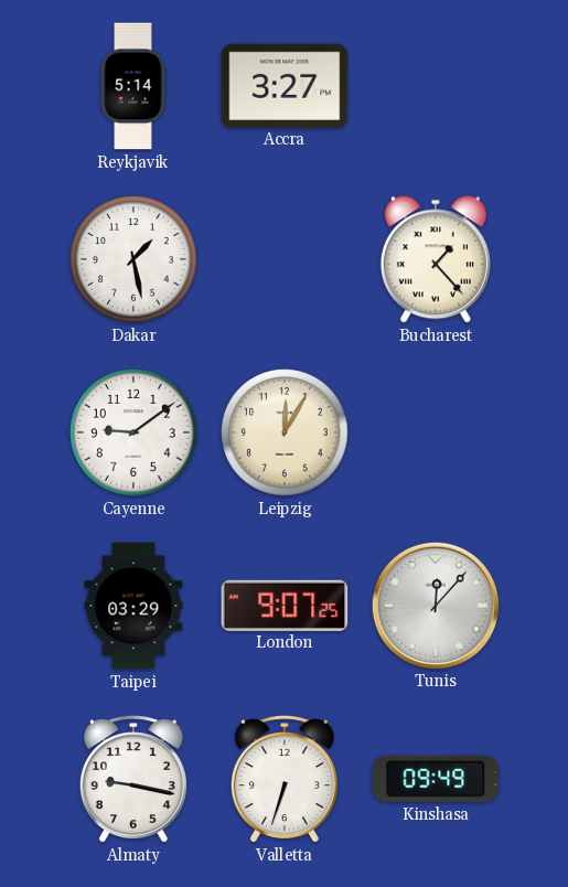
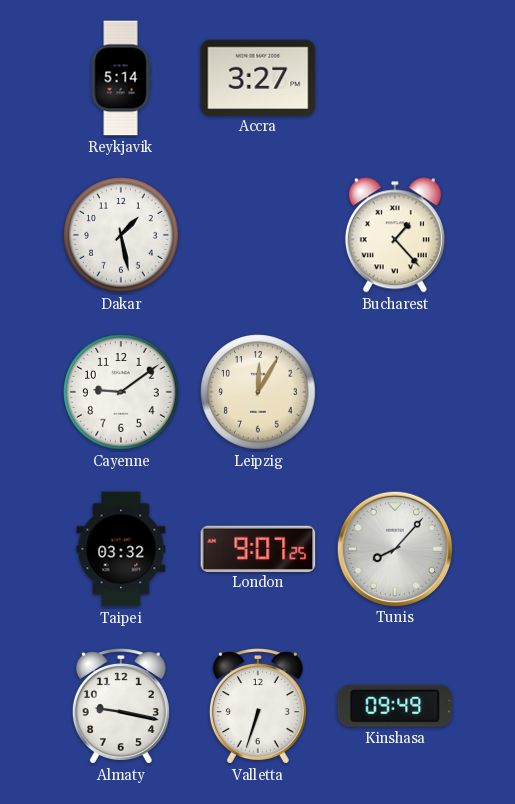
Taipei: 03:29 -> 03:32 (121, 549)
Tunis: 12:07 -> 8:07 (394, 548)
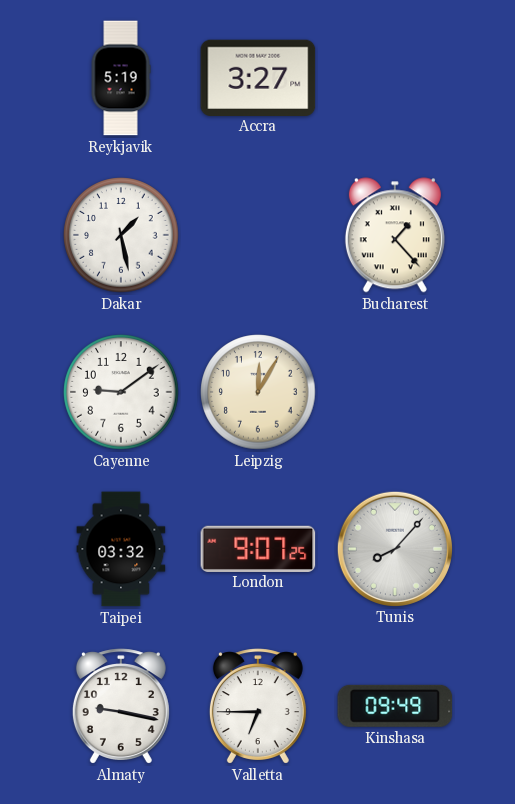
Reykjavik: 5:14 -> 5:19 (121, 78)
Valletta: 6:33 -> 6:45 (258, 706)
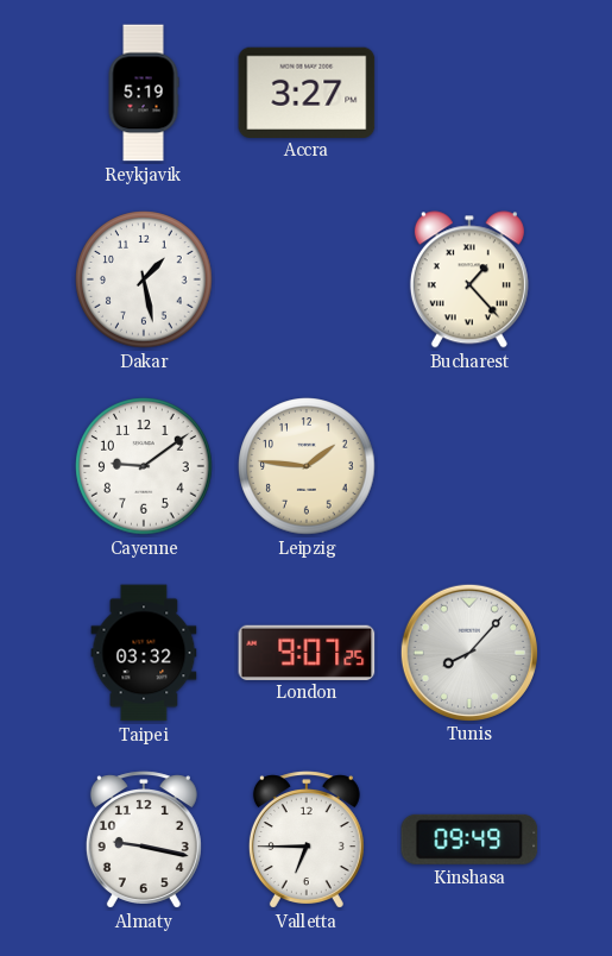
Leipzig: 12:05 -> 1:46 (307, 466)
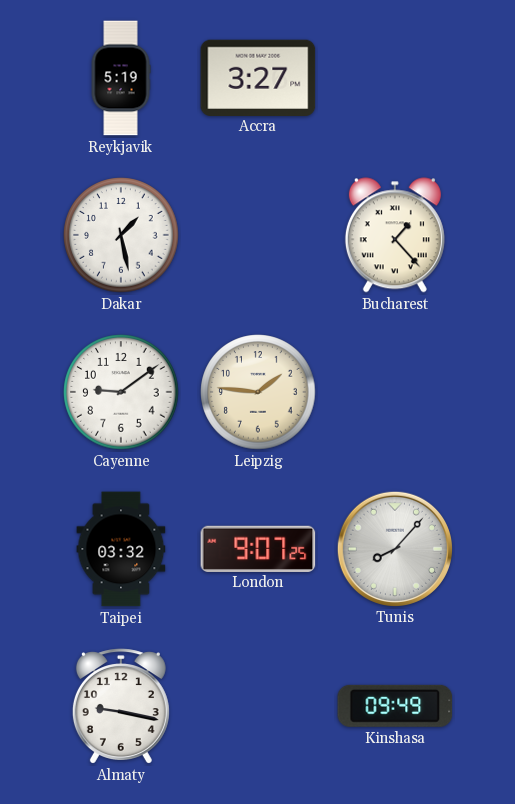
Valletta: 6:45 -> none (307, 839)
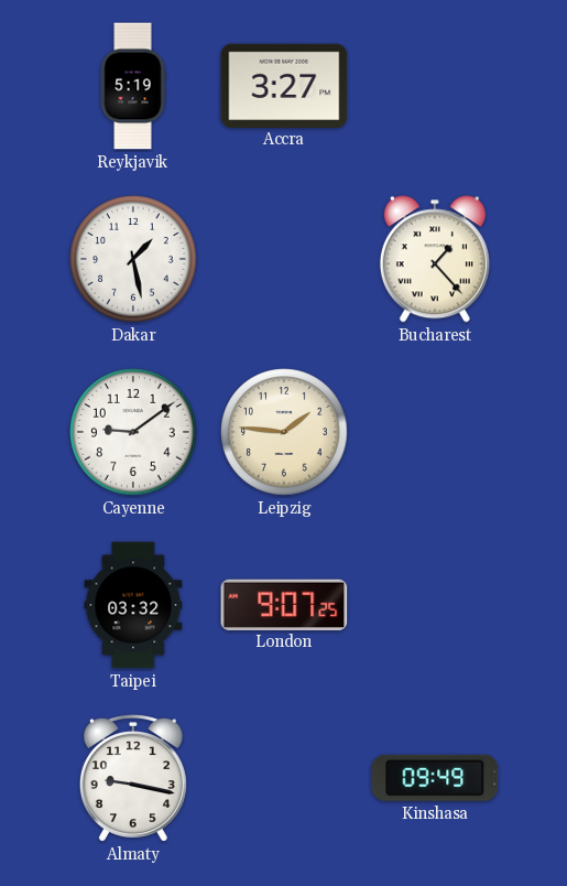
Tunis: 8:07 -> none (394, 548)
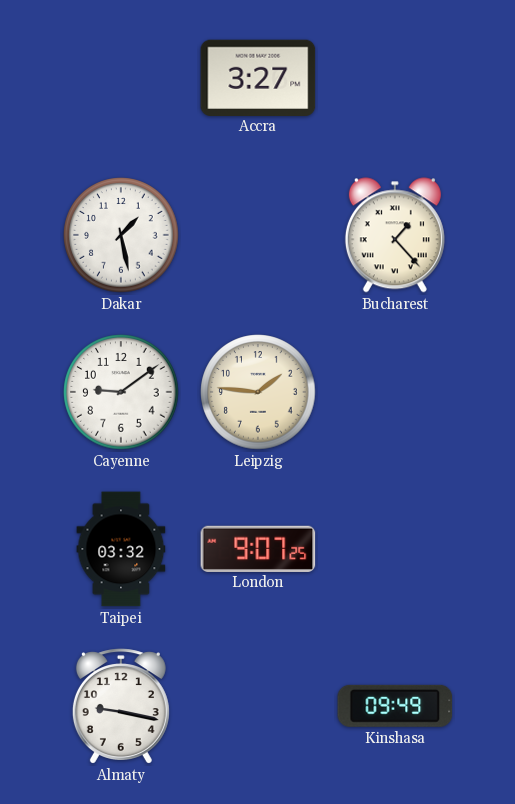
Reykjavik: 5:19 -> none (133, 86)
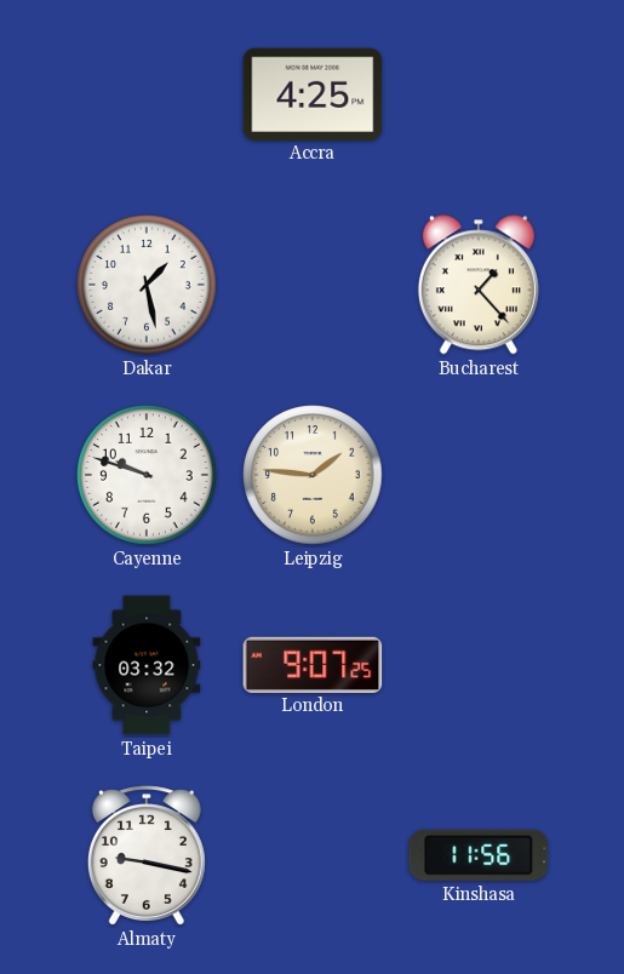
Accra: 3:27 -> 4:25 (313, 93)
Cayenne: 9:09 -> 9:48 (147, 475)
Kinshasa: 09:49 -> 11:56 (479, 855)
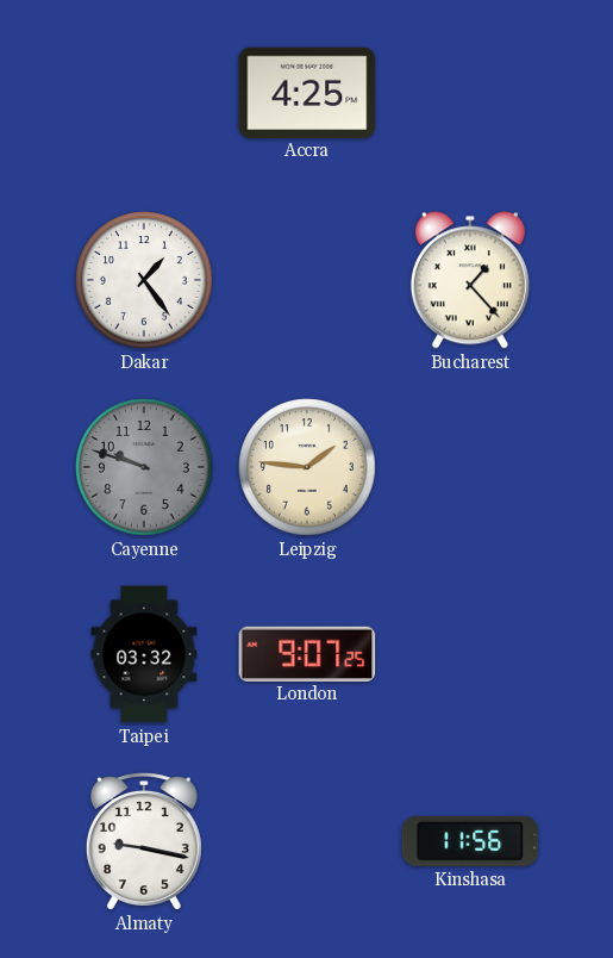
Dakar: 1:28 -> 1:24 (144, 280)
Cayenne dial: white -> grey (144, 467)
